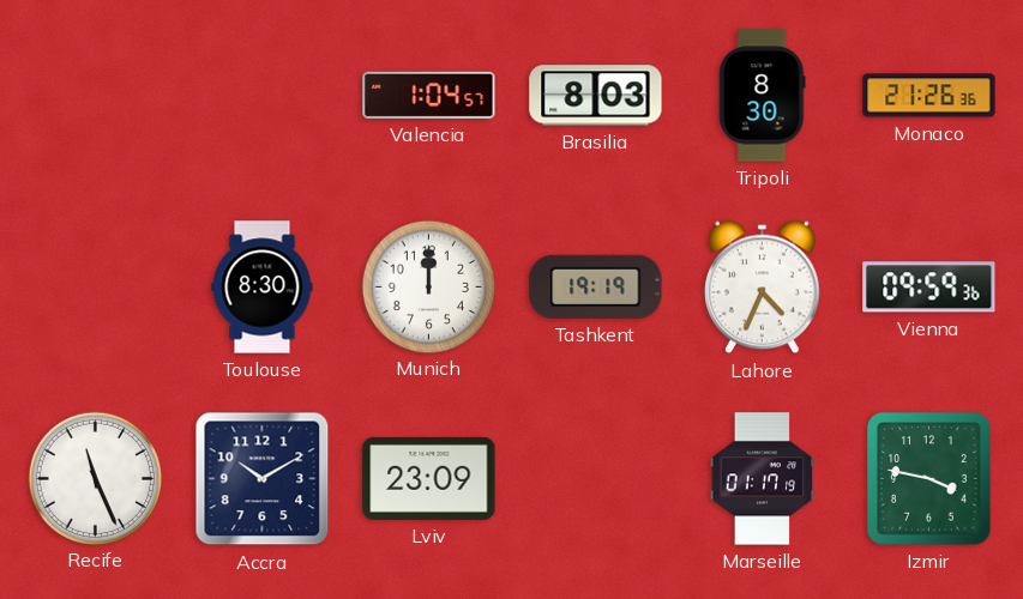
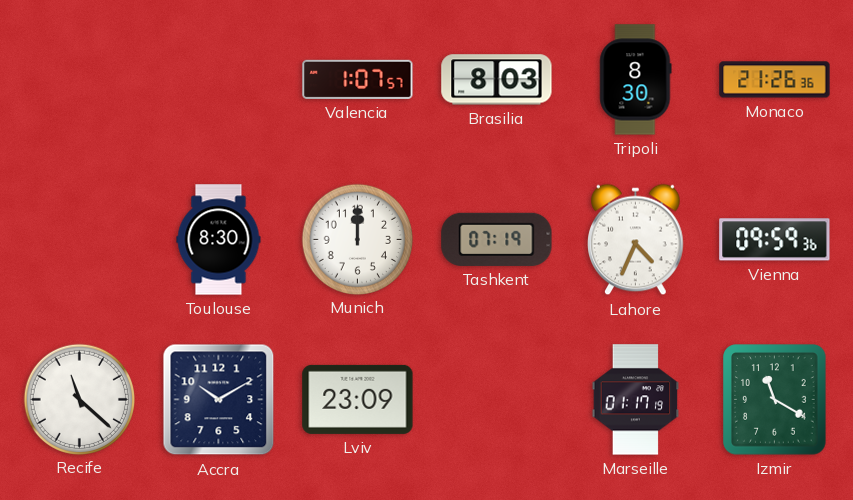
Valencia: 1:04 -> 1:07 (358, 79)
Tashkent: 19:19 -> 07:19 (497, 239)
Recife: 11:26 -> 11:22 (79, 399)
Izmir: 3:47 -> 11:20 (775, 400)
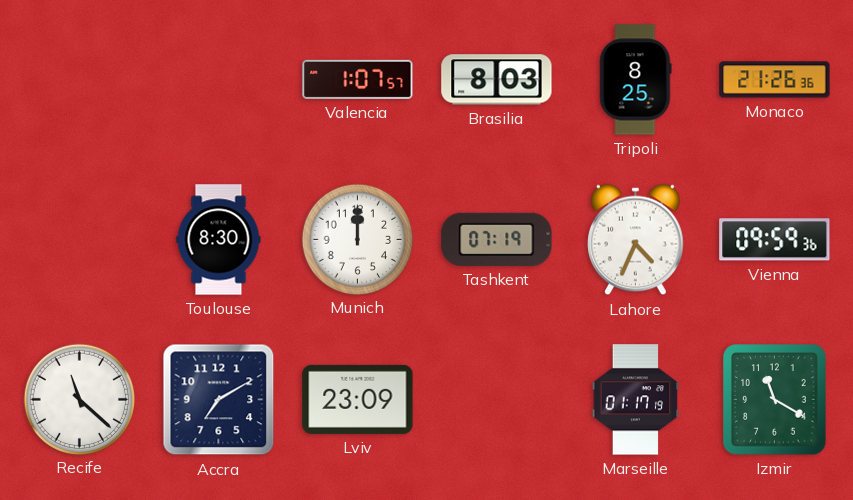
Tripoli: 8:30 -> 8:25 (636, 80)
Accra: 10:10 -> 7:10 (219, 400)
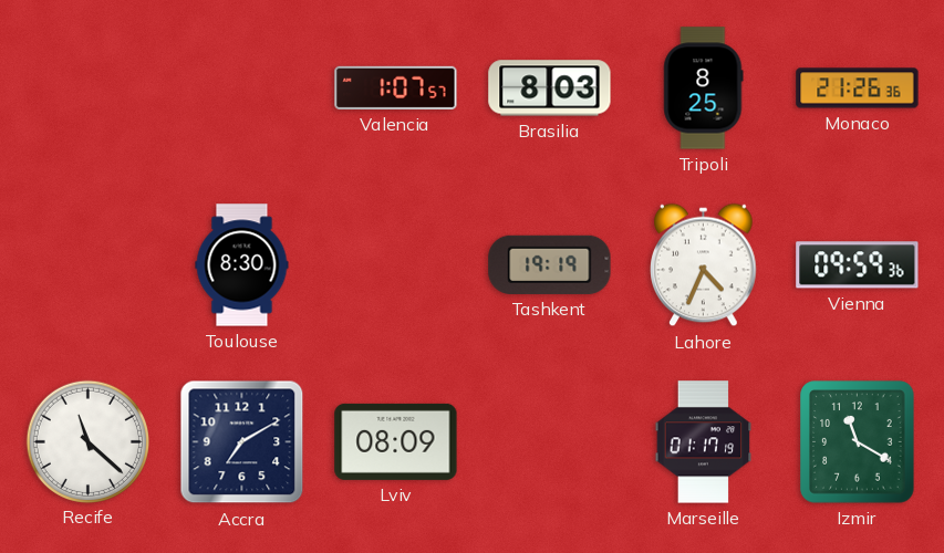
Munich: 12:00 -> none (357, 239)
Tashkent: 07:19 -> 19:19 (550, 264)
Lviv: 23:09 -> 08:09 (396, 441)
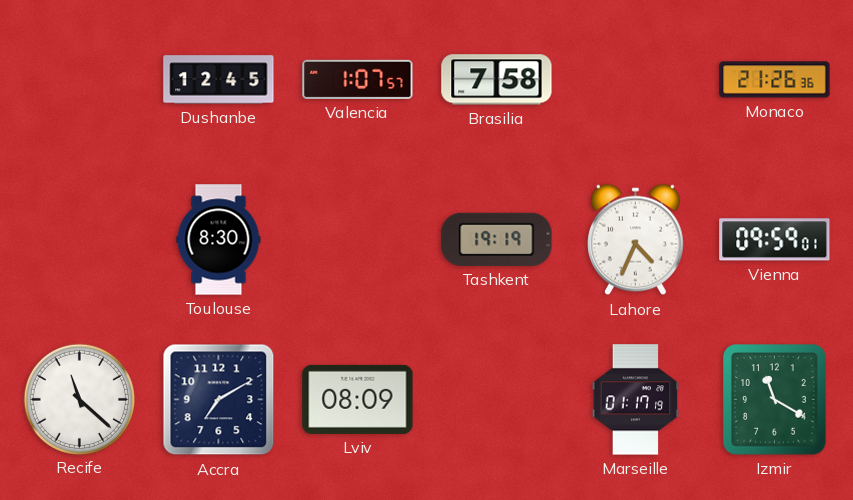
Dushanbe: none -> 12:45 (219, 80)
Brasilia: 8:03 -> 7:58 (497, 80)
Tripoli: 8:25 -> none (704, 88)
Vienna: 09:59:36 -> 09:59:01 (775, 240)
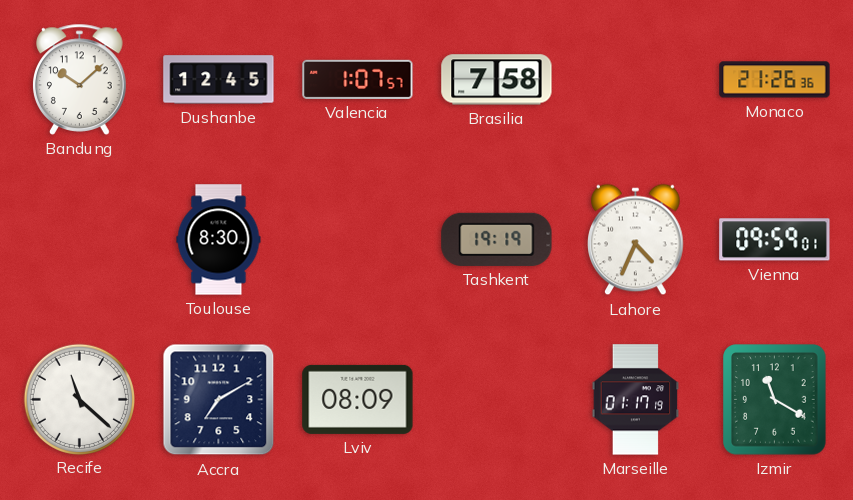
Bandung: none -> 10:08 (80, 79)
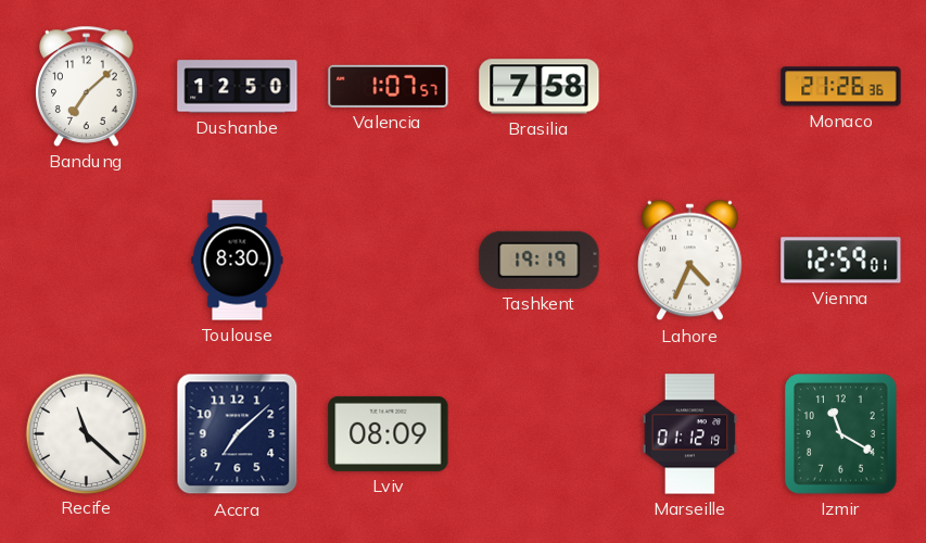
Bandung: 10:08 -> 7:08 (87, 86)
Dushanbe: 12:45 -> 12:50 (238, 87)
Vienna: 09:59 -> 12:59 (841, 261)
Accra: 7:10 -> 7:08 (238, 434)
Marseille: 01:17 -> 01:12 (690, 434)
